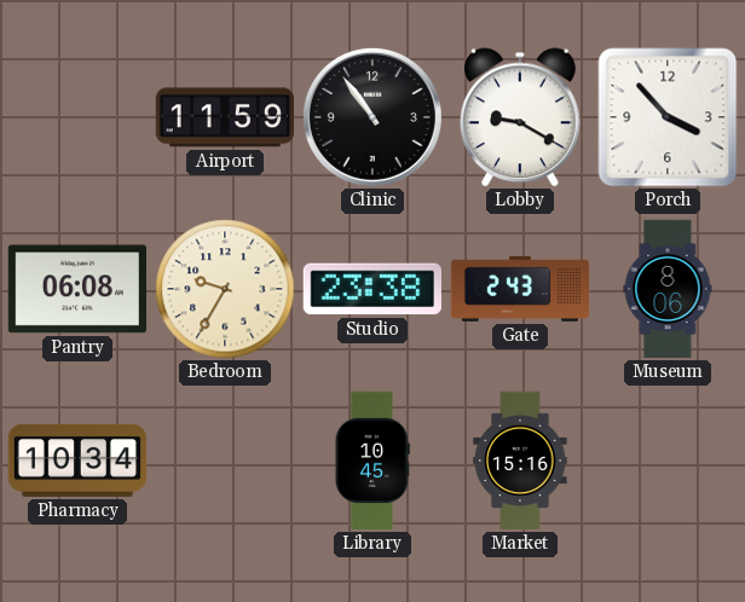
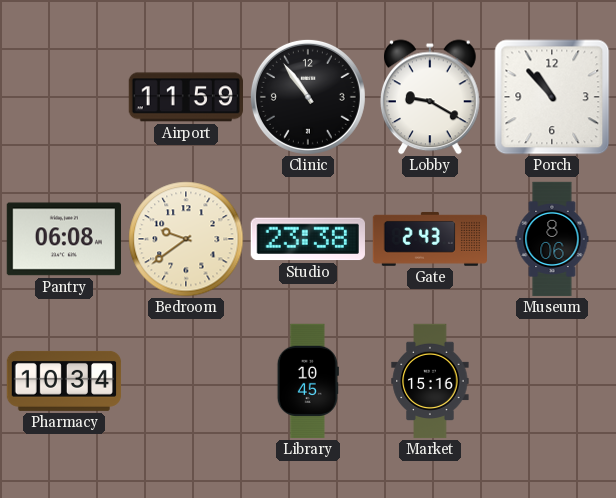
Porch: 3:53 -> 10:53 (552, 97)
Bedroom: 9:35 -> 9:39 (186, 239)
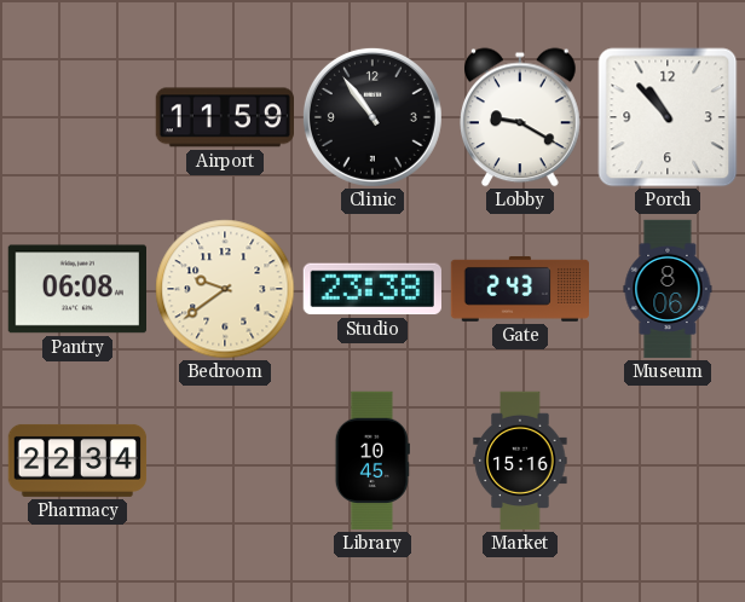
Pharmacy: 10:34 -> 22:34 (77, 461)
